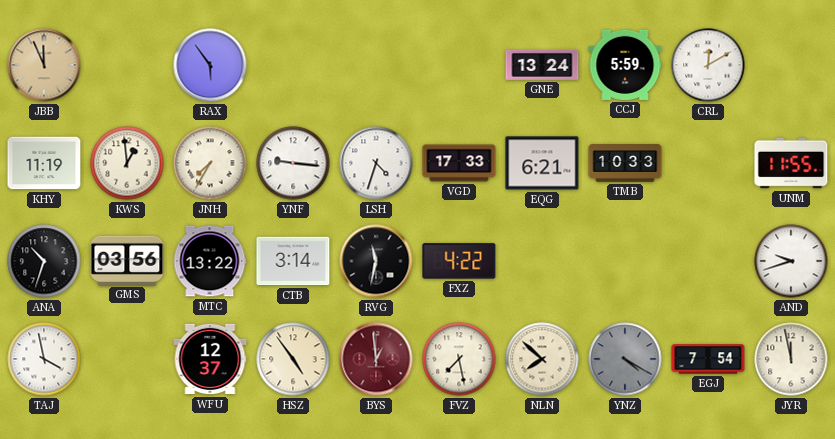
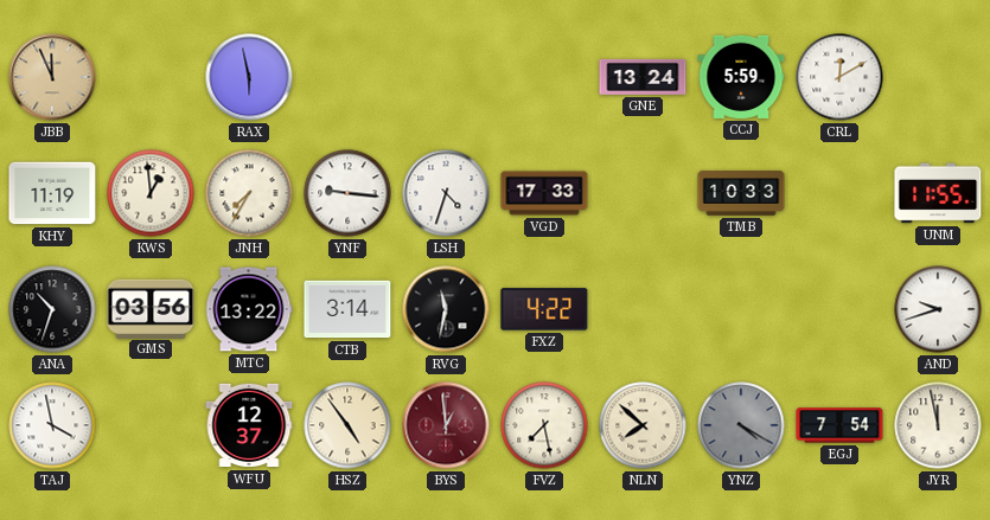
RAX: 5:54 -> 5:58 (249, 77)
EQG: 6:21 -> none (542, 163)
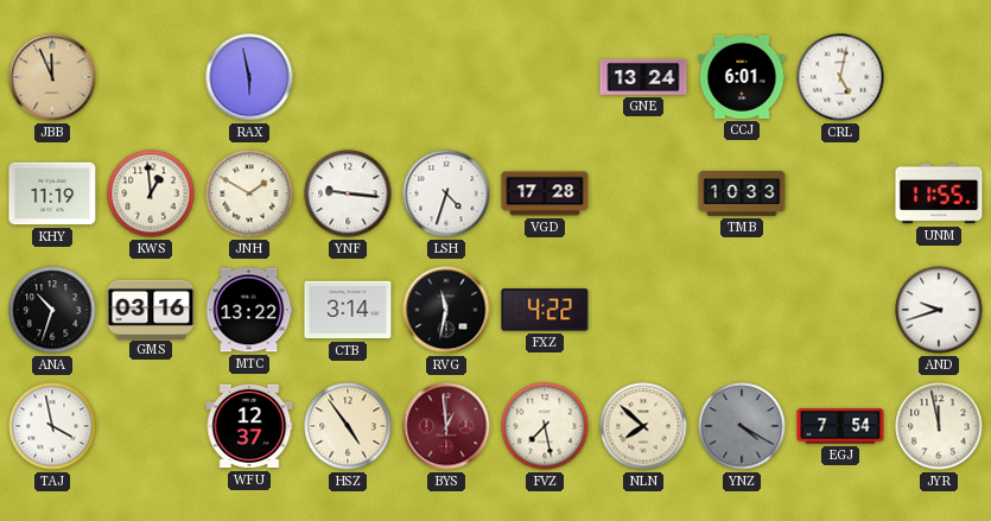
CCJ: 5:59 -> 6:01 (742, 77)
CRL: 12:10 -> 5:02 (840, 77)
JNH: 7:35 -> 1:50 (249, 193)
VGD: 17:33 -> 17:28 (545, 193)
GMS: 03:56 -> 03:16 (151, 309)
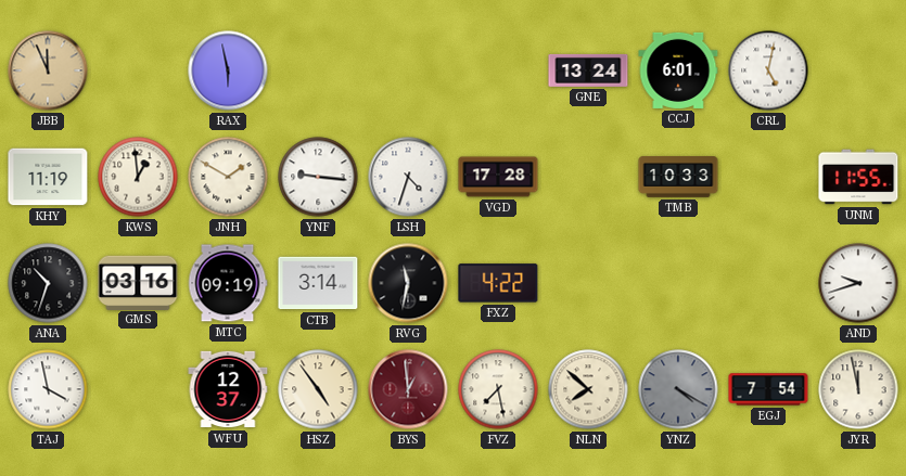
MTC: 13:22 -> 09:19 (228, 283)
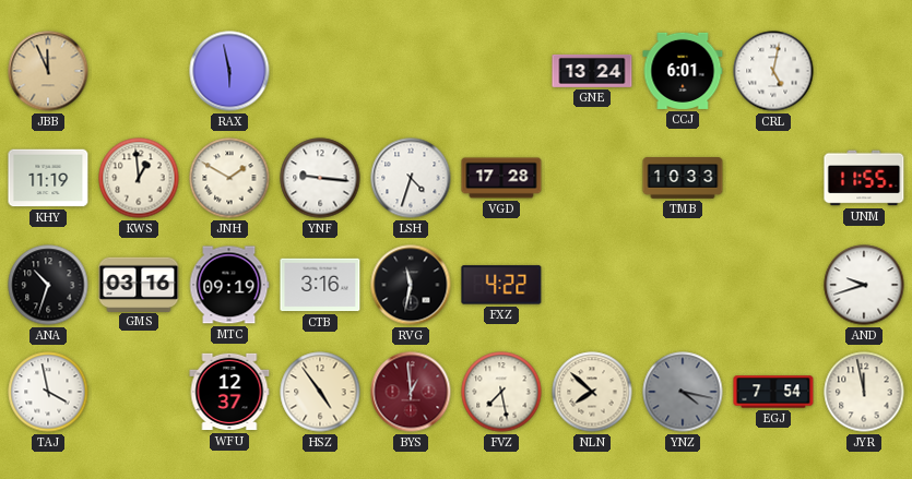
CTB: 3:14 -> 3:16 (320, 285)
YNZ: 4:20 -> 4:17 (683, 392)
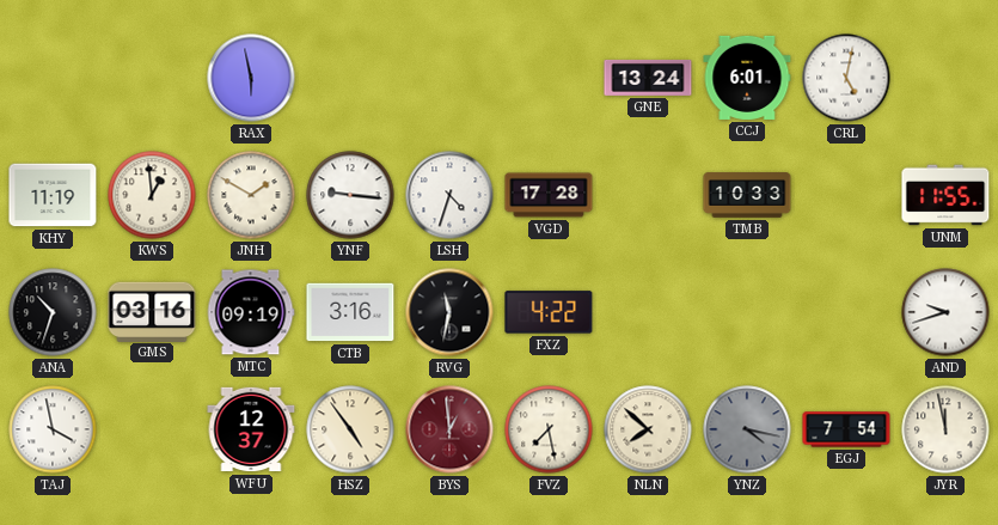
JBB: 11:56 -> none (48, 71)
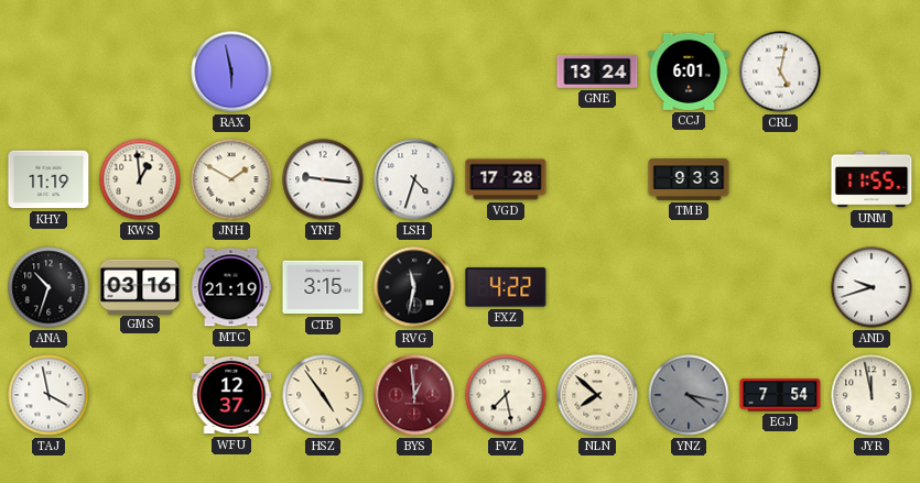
TMB: 10:33 -> 9:33 (689, 179)
MTC: 09:19 -> 21:19 (231, 287)
CTB: 3:16 -> 3:15 (323, 287)
